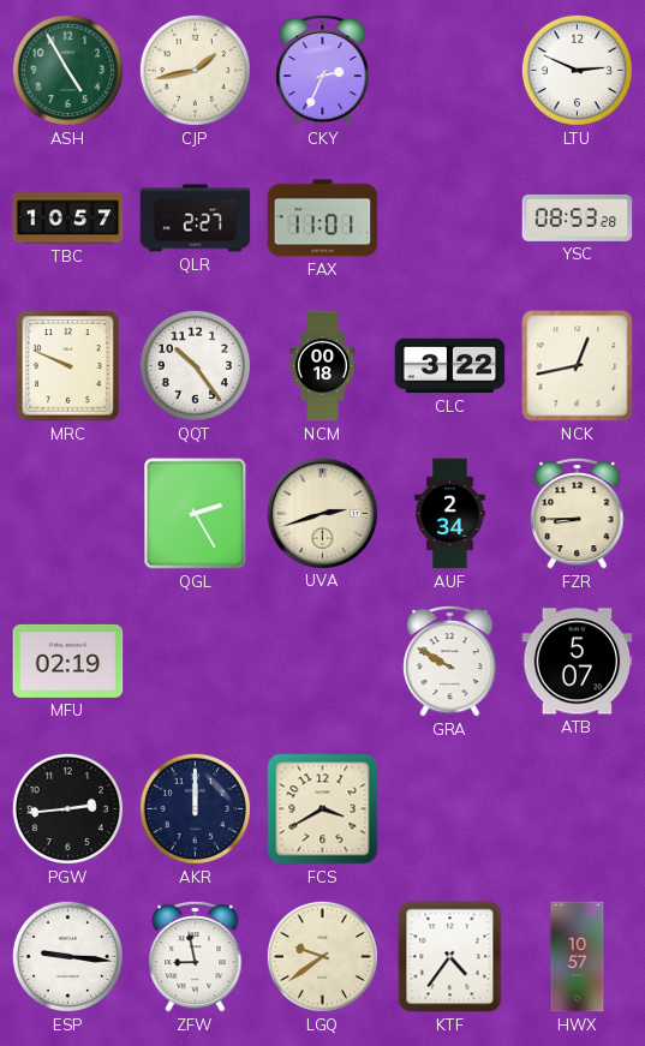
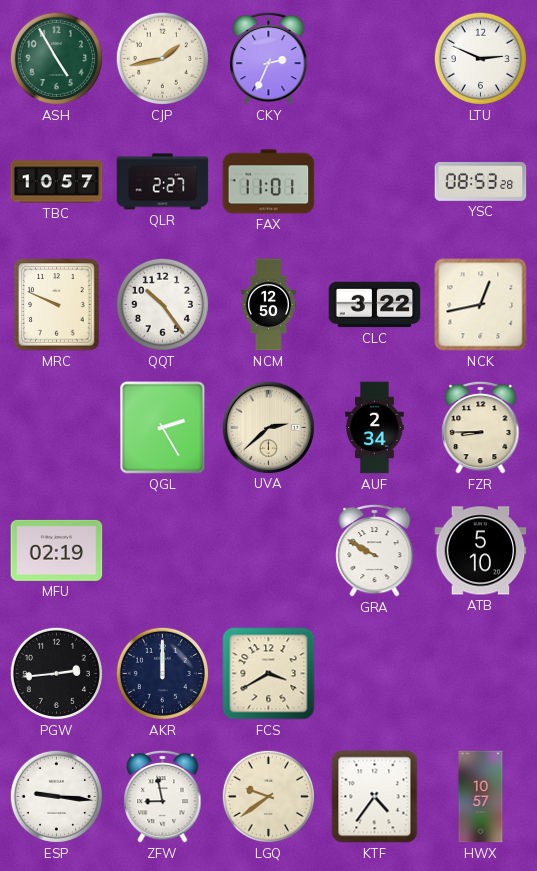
NCM: 00:18 -> 12:50 (268, 305)
UVA: 2:42 -> 2:38 (268, 427)
ATB: 5:07 -> 5:10 (481, 551)
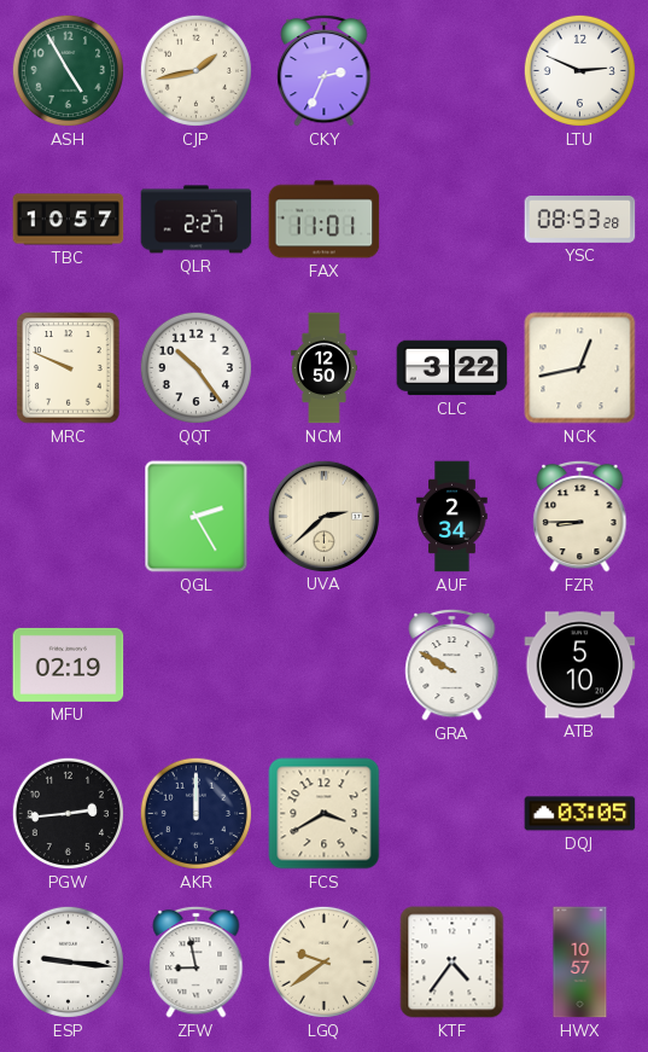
DQJ: none -> 03:05 (580, 814)
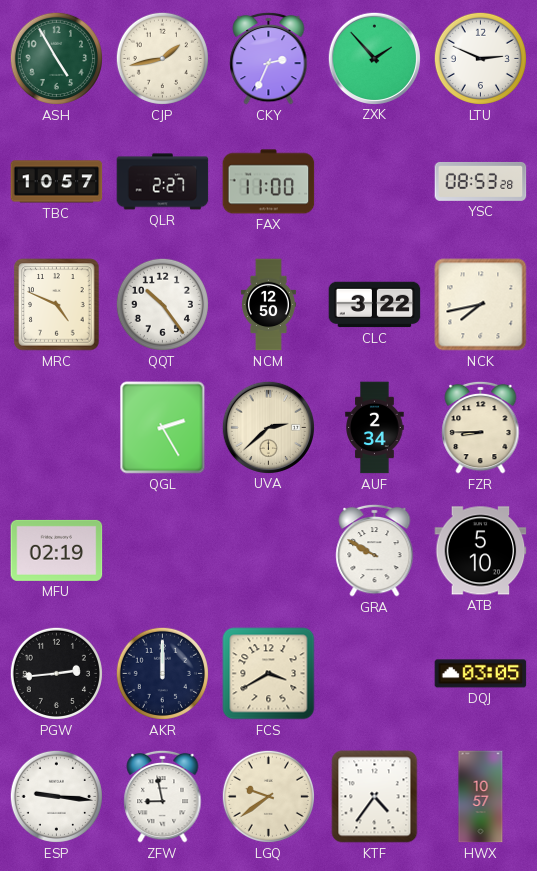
ZXK: none -> 1:53 (374, 58)
FAX: 11:01 -> 11:00 (269, 182)
MRC: 9:49 -> 4:49 (57, 305)
NCK: 12:43 -> 7:43 (481, 305)
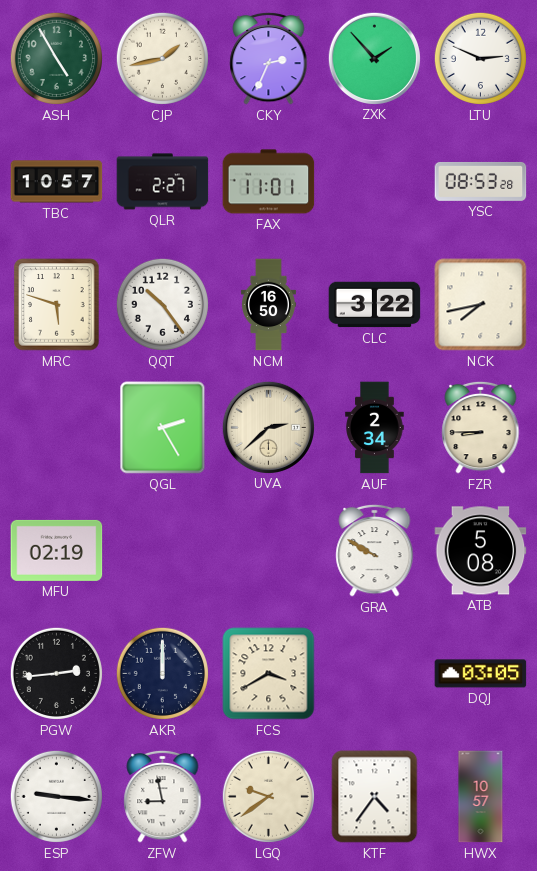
FAX: 11:00 -> 11:01 (269, 182)
MRC: 4:49 -> 5:48 (57, 305)
NCM: 12:50 -> 16:50 (268, 305)
ATB: 5:10 -> 5:08 (481, 551)
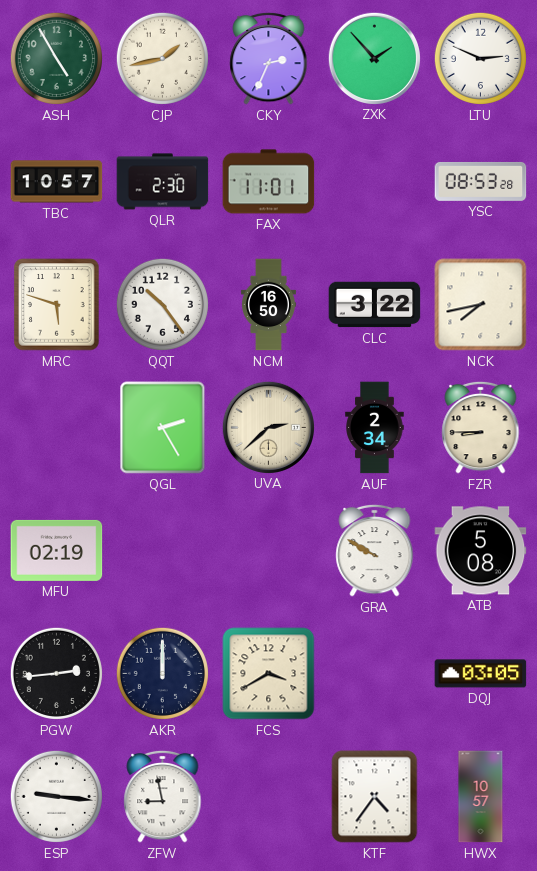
QLR: 2:27 -> 2:30 (163, 182)
LGQ: 9:39 -> none (268, 796)
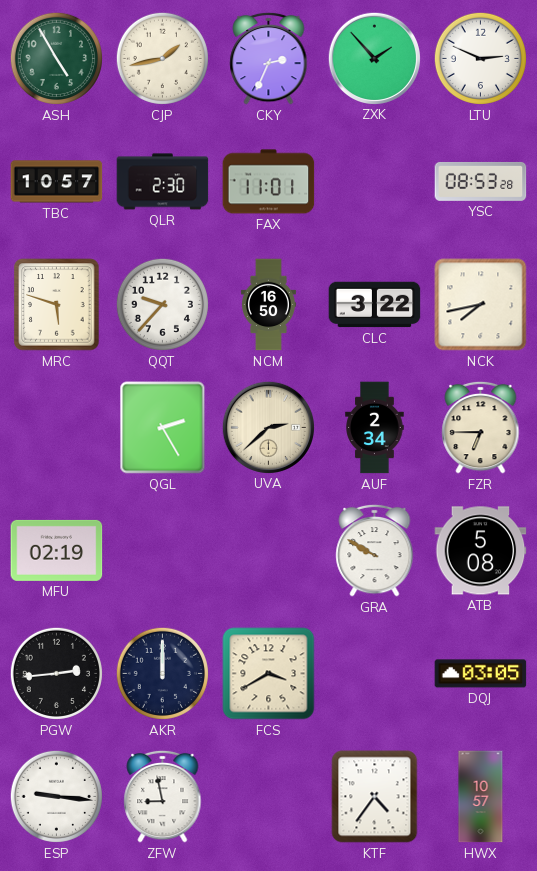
QQT: 10:24 -> 9:37 (162, 304)
FZR: 8:45 -> 6:45 (481, 427)
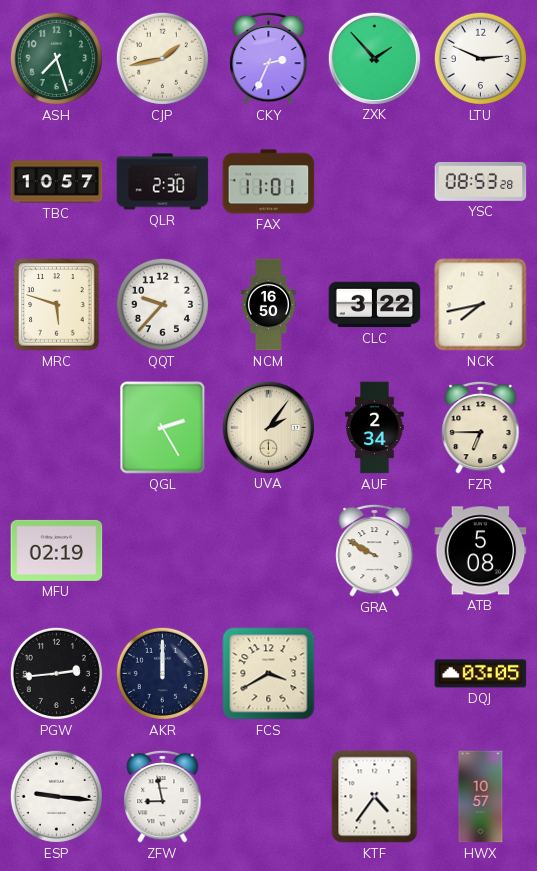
ASH: 4:55 -> 7:27 (56, 58)
UVA: 2:38 -> 2:06 (268, 427)
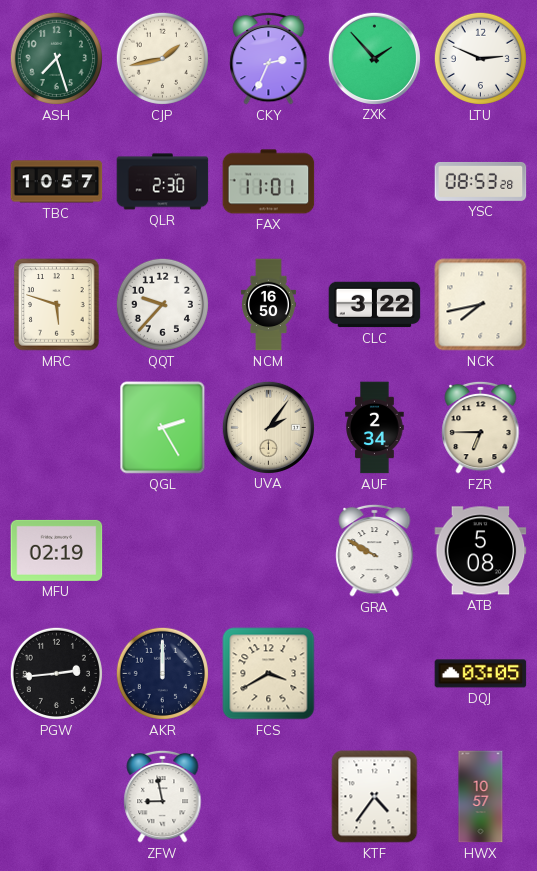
ESP: 9:16 -> none (56, 796)
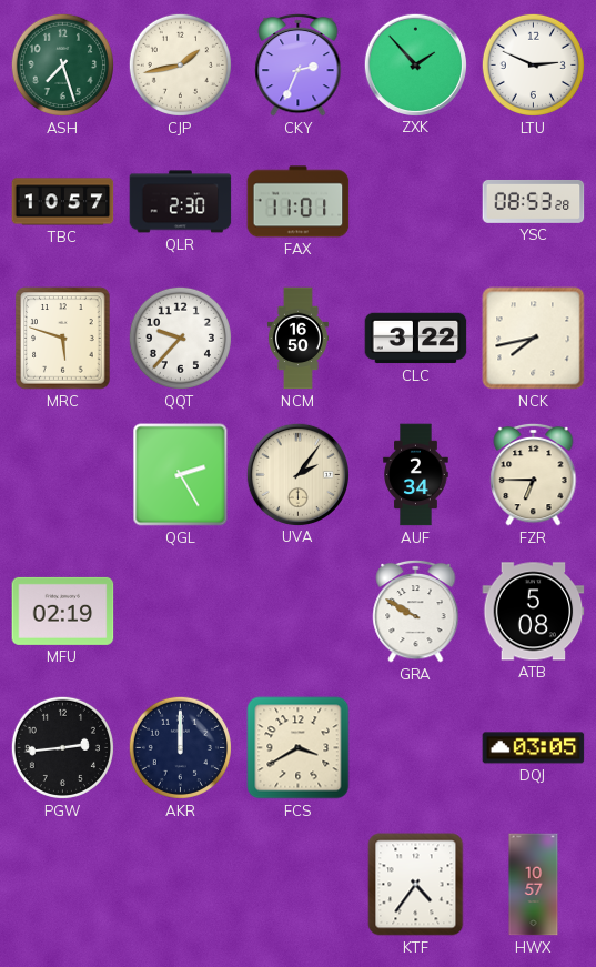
ZFW: 8:58 -> none (163, 796)
